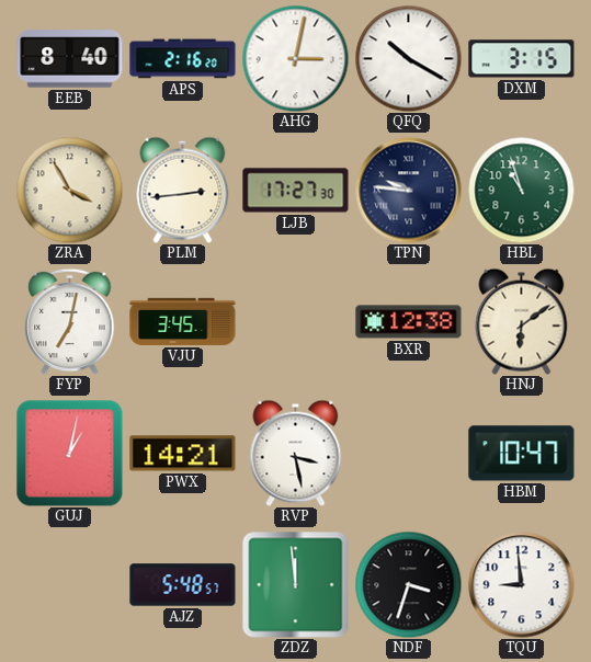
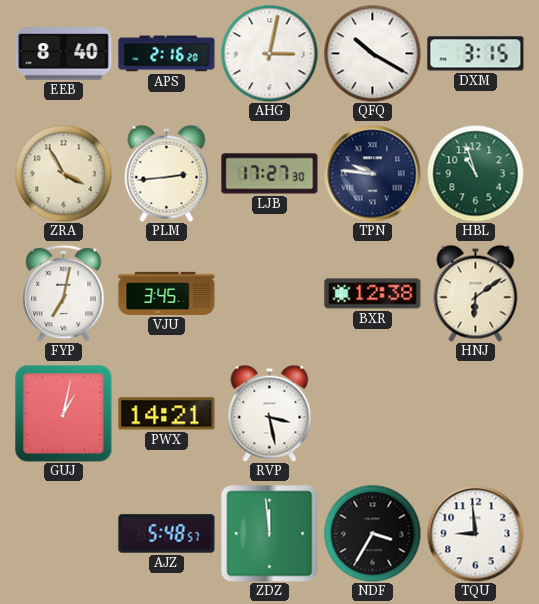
HBM: 10:47 -> none (522, 454)
NDF: 3:33 -> 3:35 (372, 533)
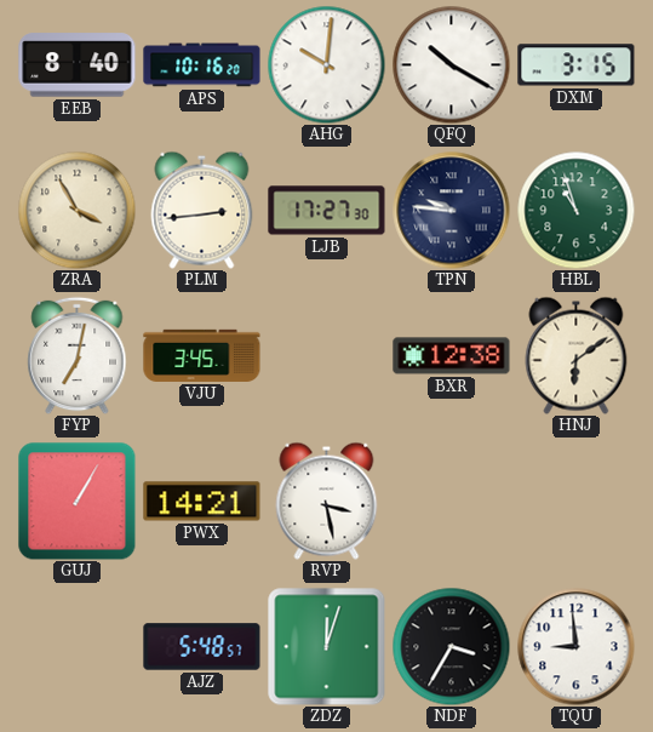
APS: 2:16 -> 10:16 (202, 65)
AHG: 3:02 -> 10:01 (326, 64)
GUJ: 1:02 -> 1:05 (78, 502)
ZDZ: 11:59 -> 12:03 (327, 647)
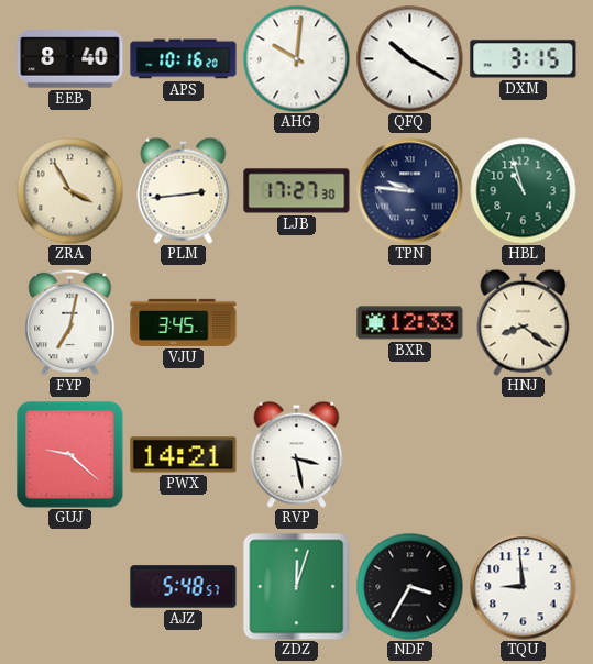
BXR: 12:38 -> 12:33 (410, 323)
HNJ: 6:09 -> 8:21 (524, 322)
GUJ: 1:05 -> 9:22 (70, 455)
